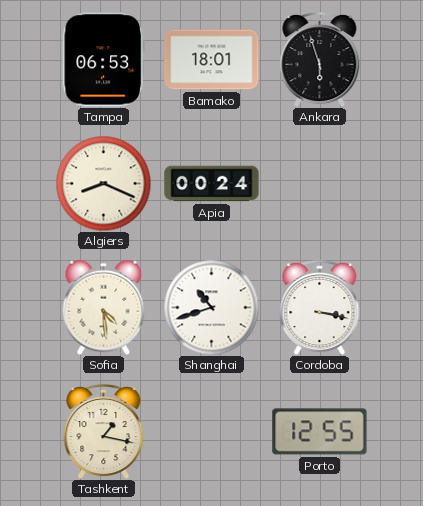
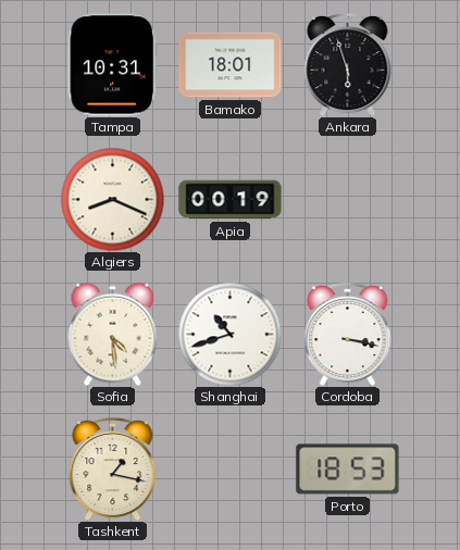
Tampa: 06:53 -> 10:31 (112, 65)
Apia: 00:24 -> 00:19 (231, 200)
Porto: 12:55 -> 18:53 (348, 470)
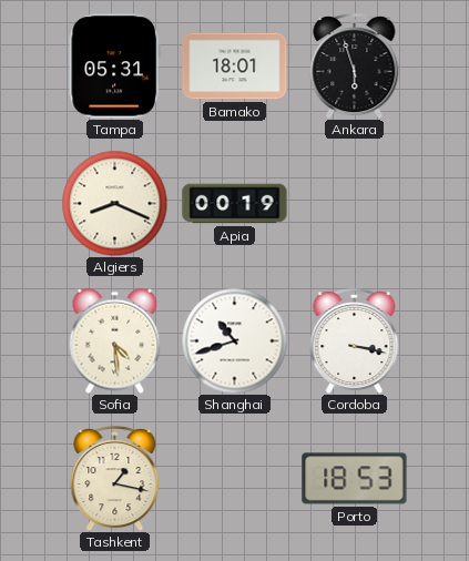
Tampa: 10:31 -> 05:31 (114, 67)
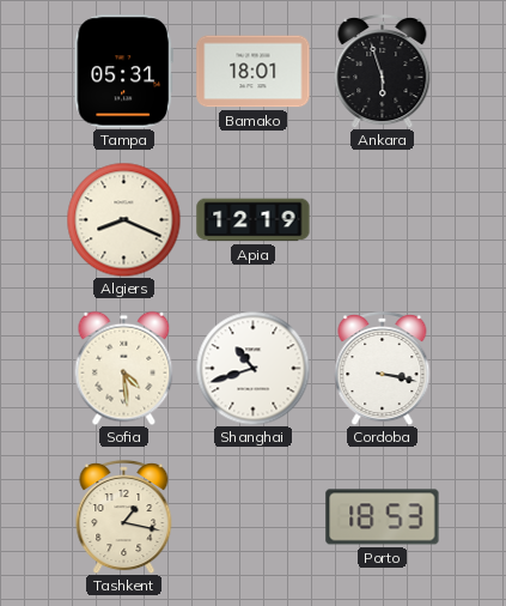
Apia: 00:19 -> 12:19 (254, 220)
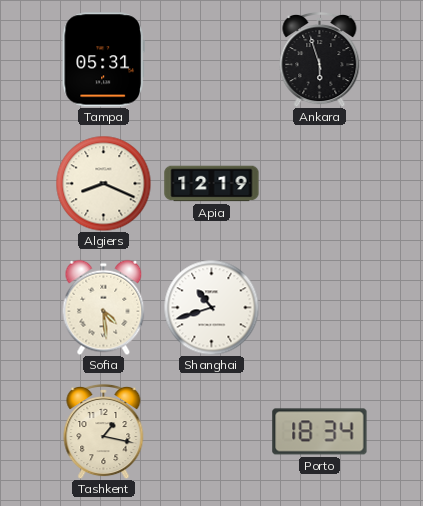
Bamako: 18:01 -> none (254, 72)
Cordoba: 3:17 -> none (383, 368)
Porto: 18:53 -> 18:34 (320, 432)
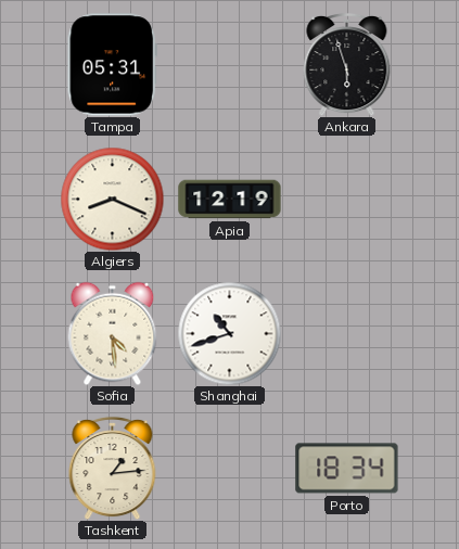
Tashkent: 1:17 -> 1:14 (113, 468)
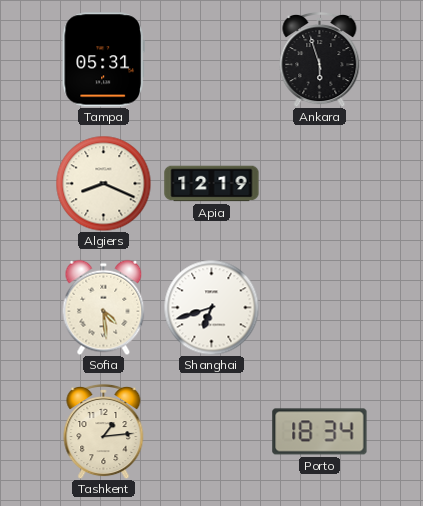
Shanghai: 10:42 -> 6:42 (211, 307)
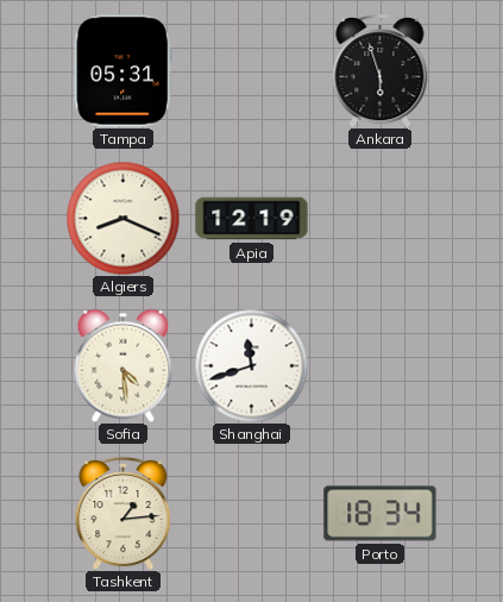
Shanghai: 6:42 -> 11:42 (251, 365)
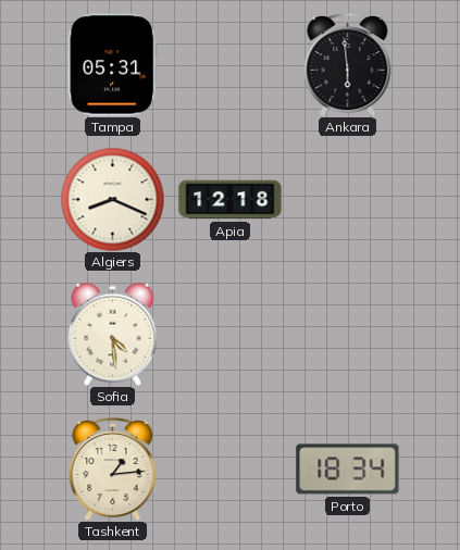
Ankara: 5:57 -> 5:59 (348, 64)
Apia: 12:19 -> 12:18 (231, 200)
Shanghai: 11:42 -> none (251, 365)
